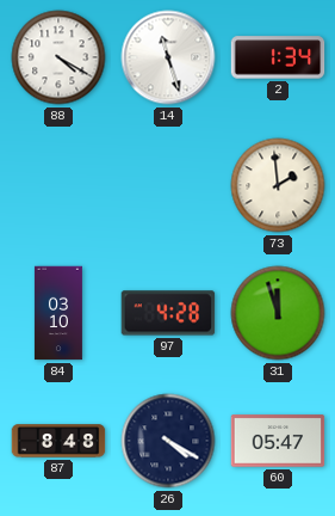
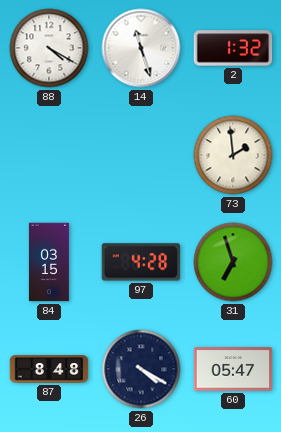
2: 1:34 -> 1:32 (233, 48)
84: 03:10 -> 03:15 (49, 262)
31: 11:57 -> 6:57 (233, 262)
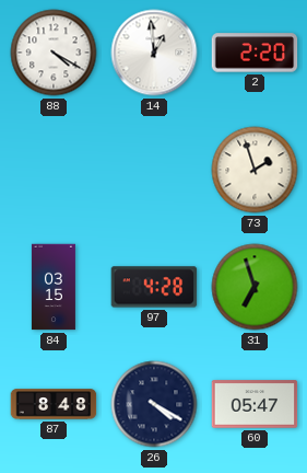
14: 11:27 -> 12:59 (154, 53)
2: 1:32 -> 2:20 (255, 53)
73: 1:59 -> 1:57 (255, 170)
